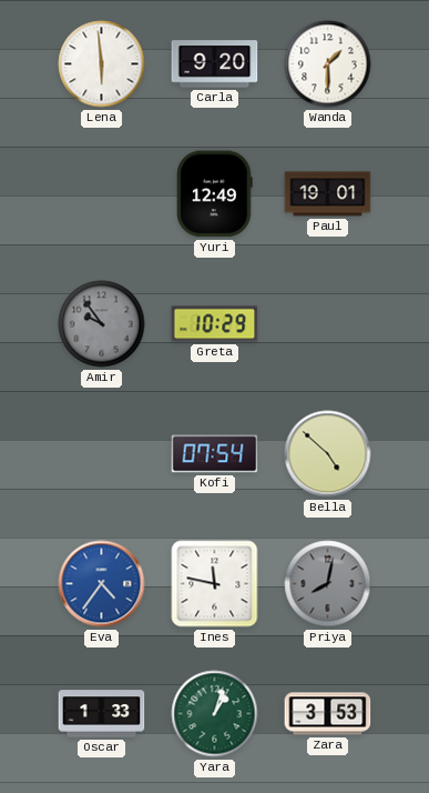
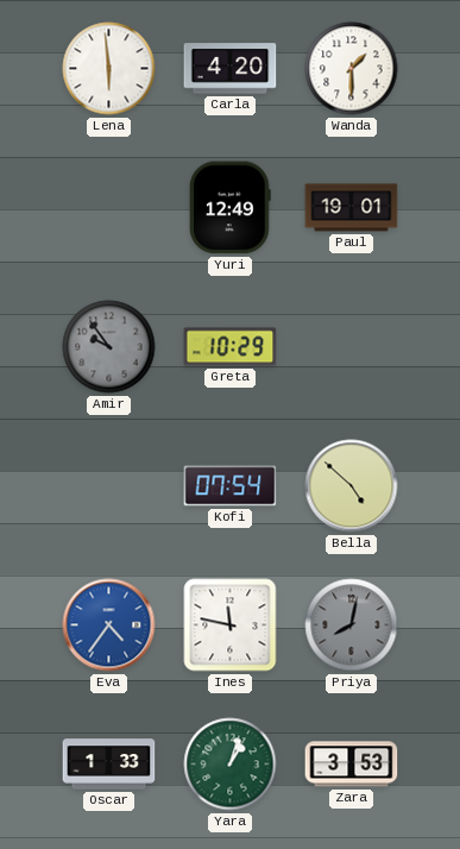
Carla: 9:20 -> 4:20 (231, 69)
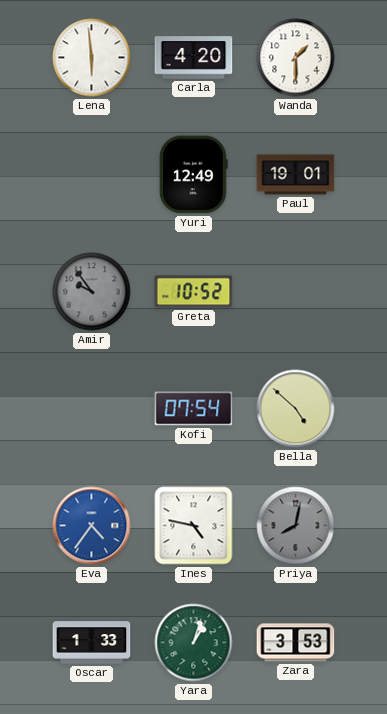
Greta: 10:29 -> 10:52 (194, 292)
Ines: 11:47 -> 4:47 (194, 526)
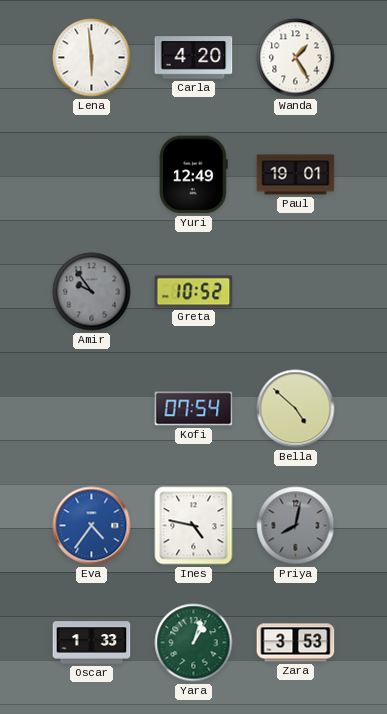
Wanda: 1:30 -> 1:25 (296, 58)
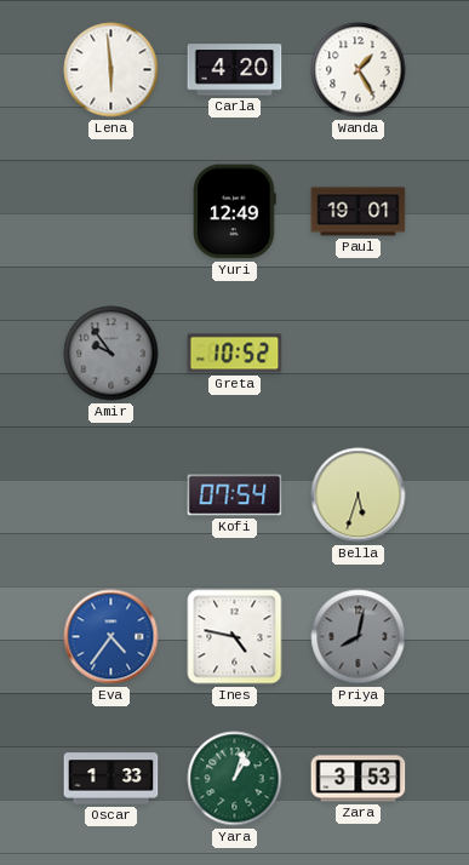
Bella: 4:52 -> 5:33 (359, 495)
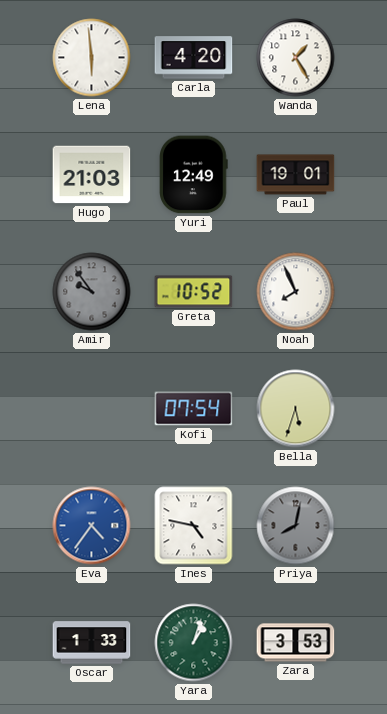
Hugo: none -> 21:03 (92, 175)
Noah: none -> 7:56 (296, 292)
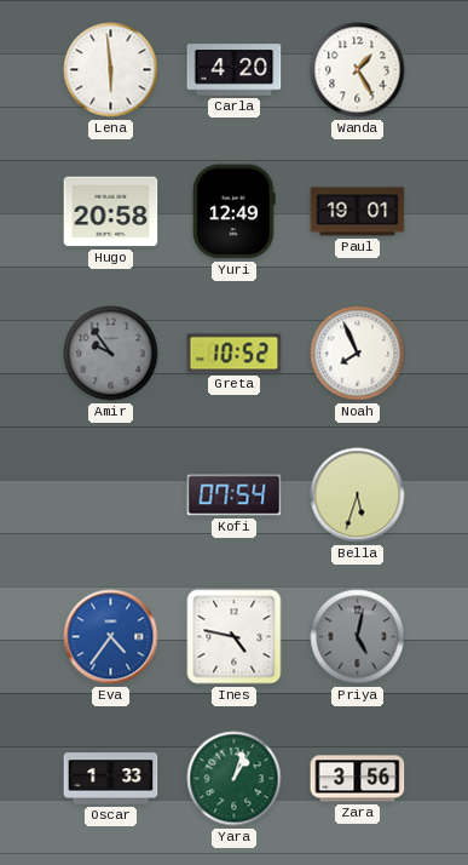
Hugo: 21:03 -> 20:58 (111, 212)
Priya: 8:02 -> 5:02 (358, 637)
Zara: 3:53 -> 3:56 (358, 779)
